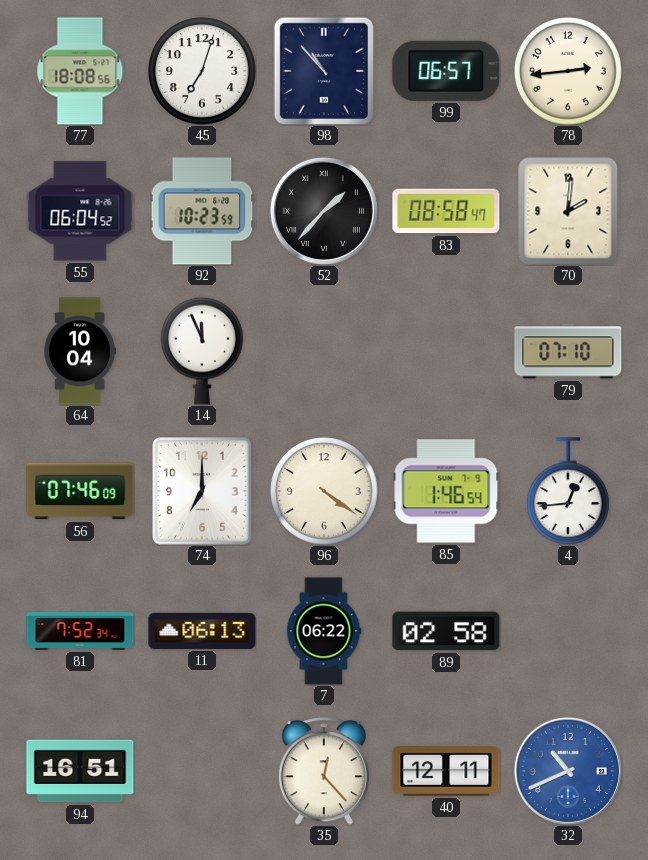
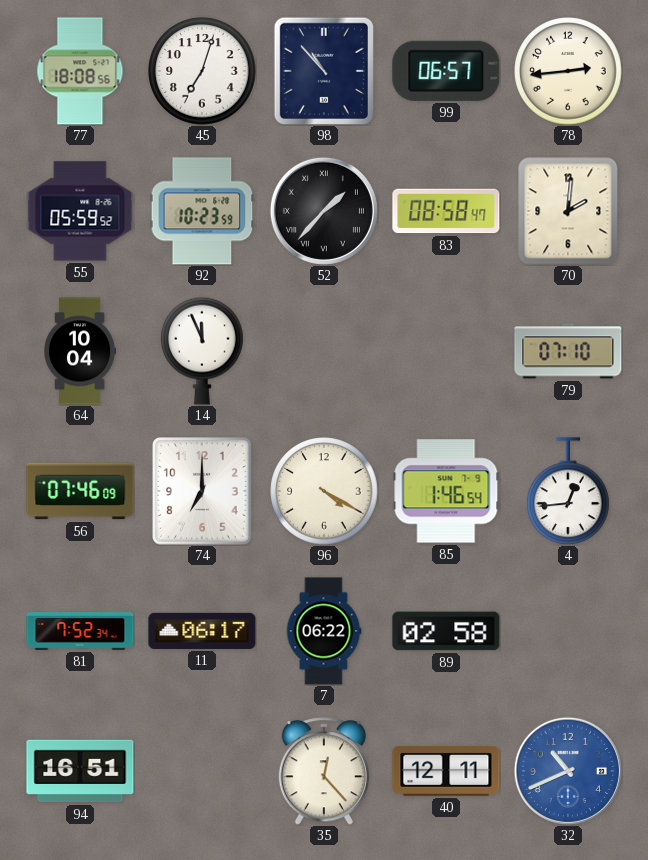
55: 06:04 -> 05:59 (80, 211)
96: 4:21 -> 4:20 (324, 491)
11: 06:13 -> 06:17 (202, 631)
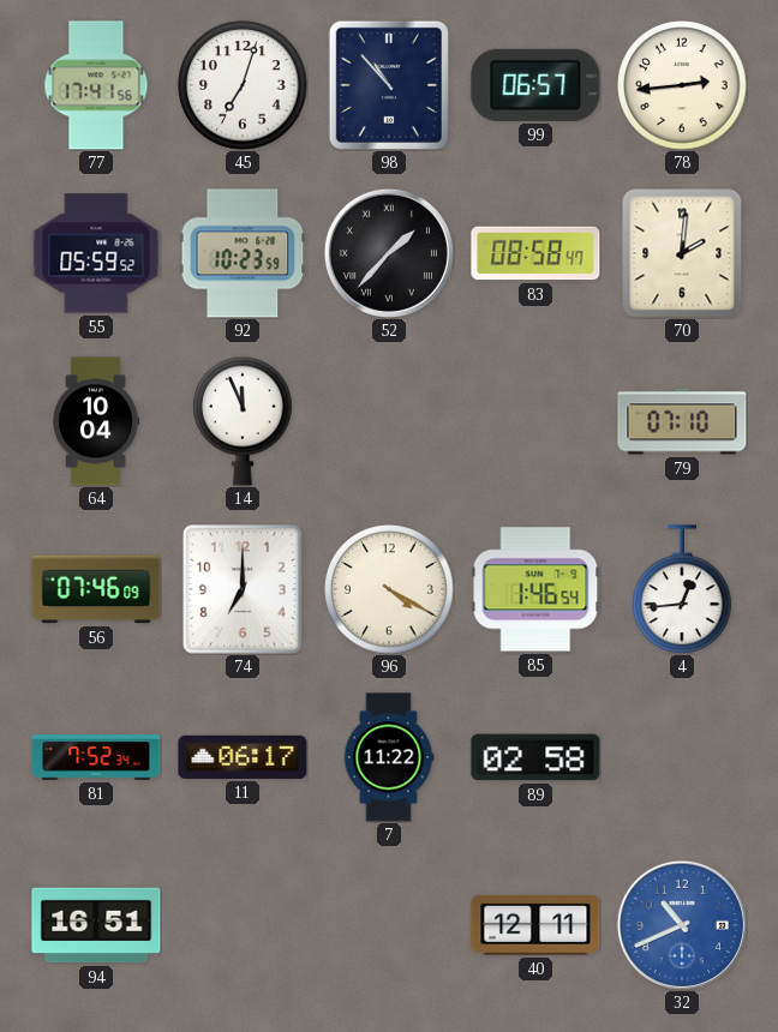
77: 18:08 -> 17:41 (96, 85)
7: 06:22 -> 11:22 (389, 757)
35: 12:23 -> none (324, 771)
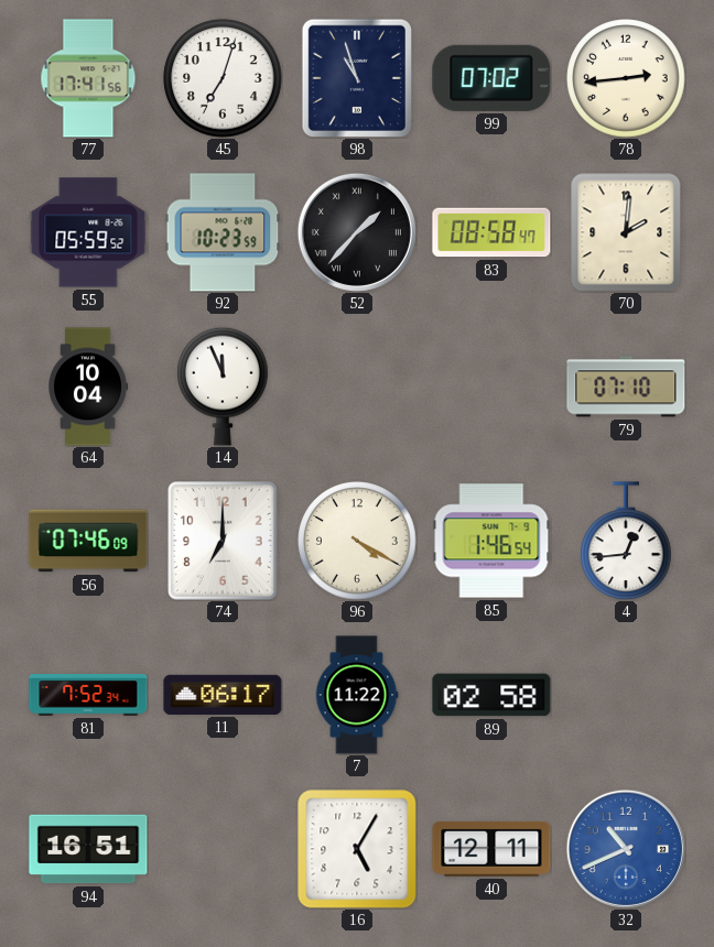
98: 10:53 -> 10:57 (357, 78)
99: 06:57 -> 07:02 (491, 78)
16: none -> 5:05 (357, 849)
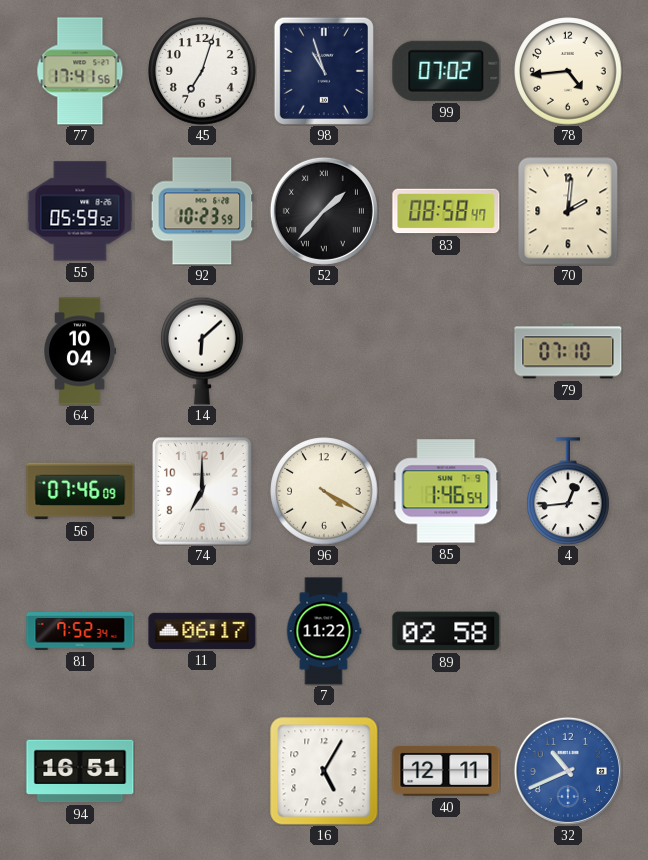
78: 2:44 -> 4:44 (568, 71)
14: 11:56 -> 6:08 (203, 351)
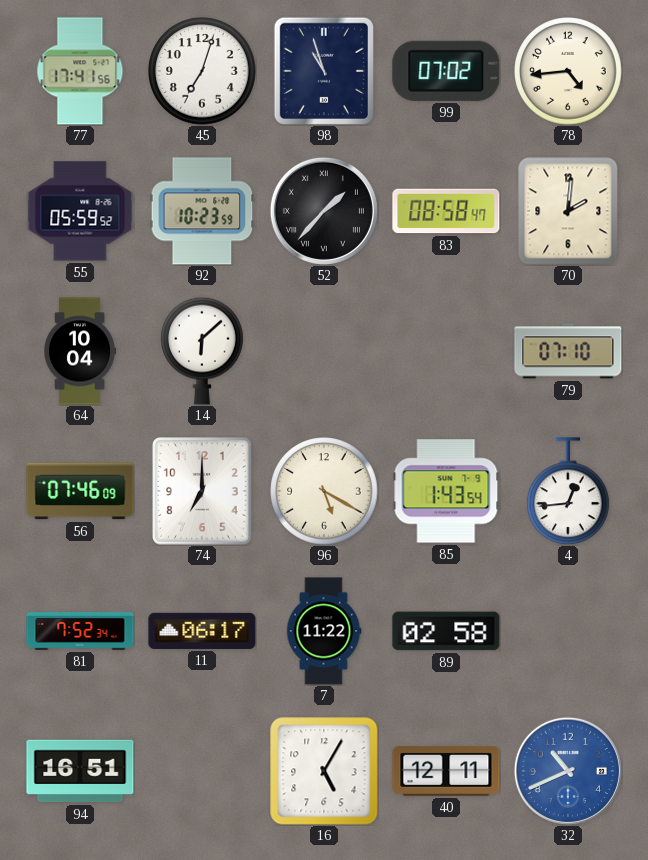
96: 4:20 -> 5:20 (324, 491)
85: 1:46 -> 1:43 (446, 491)
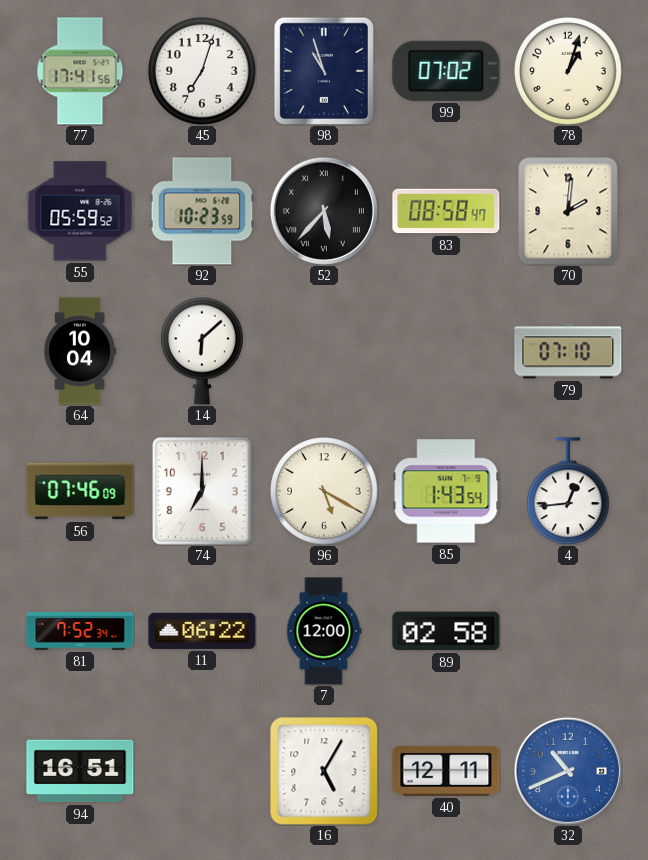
78: 4:44 -> 1:03 (568, 71)
52: 1:37 -> 5:37 (324, 211)
11: 06:17 -> 06:22 (202, 631)
7: 11:22 -> 12:00 (324, 631)
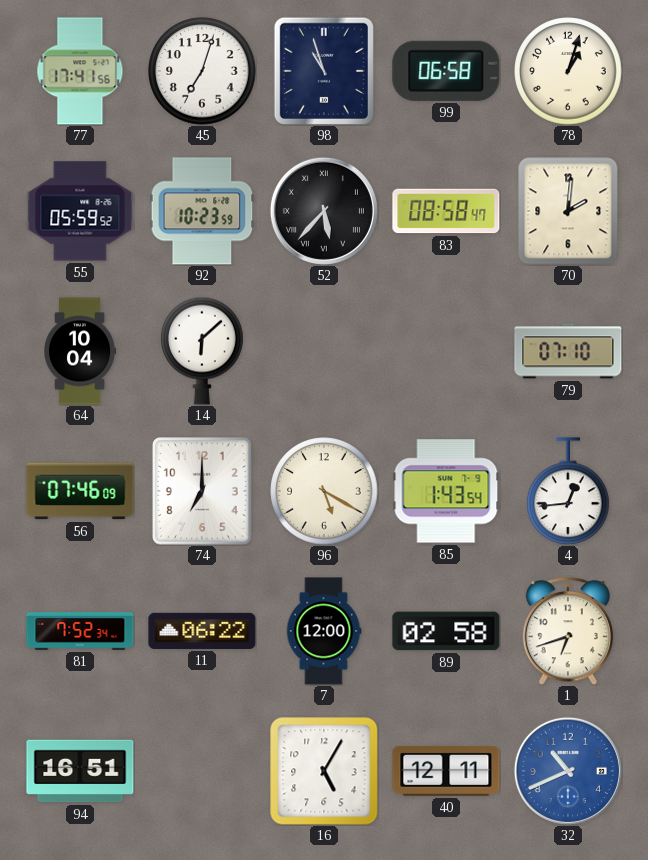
99: 07:02 -> 06:58 (446, 71)
1: none -> 6:42 (568, 631)
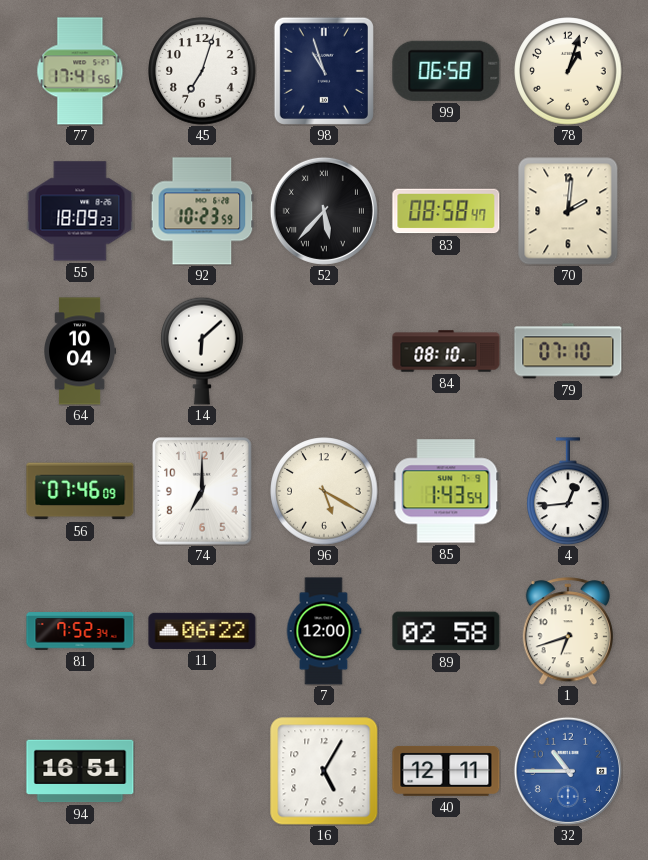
55: 05:59 -> 18:09 (80, 211)
84: none -> 08:10 (446, 351)
32: 10:41 -> 10:45 (568, 771)
